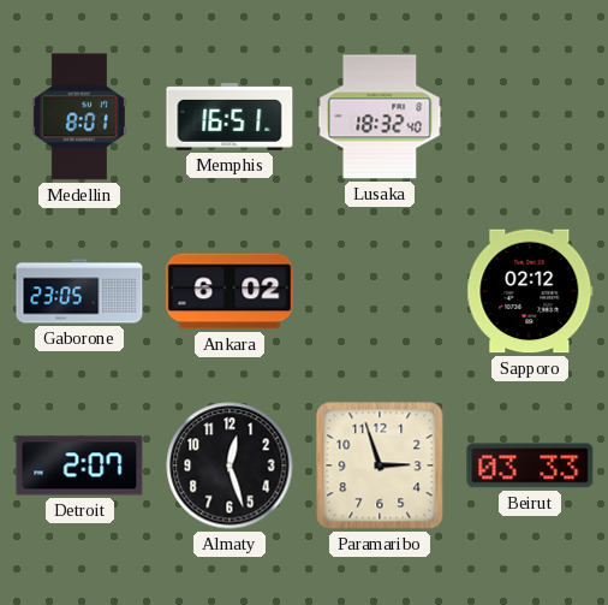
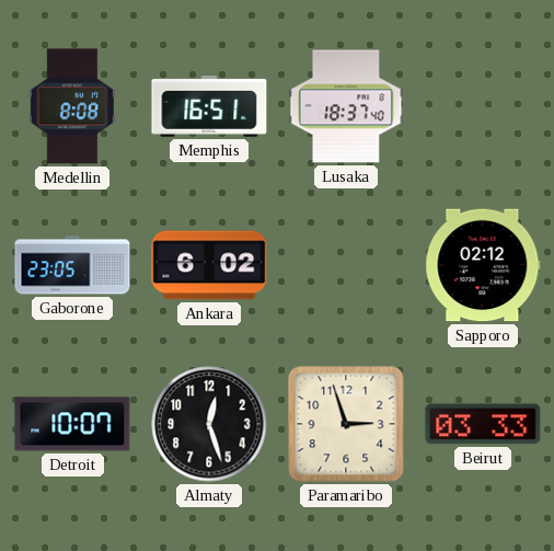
Medellin: 8:01 -> 8:08 (72, 106)
Lusaka: 18:32 -> 18:37 (346, 106)
Detroit: 2:07 -> 10:07 (72, 424)
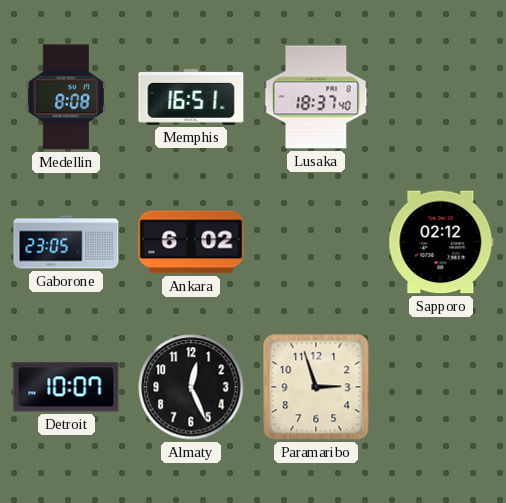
Almaty: 12:27 -> 12:26 (191, 387)
Beirut: 03:33 -> none (483, 424)
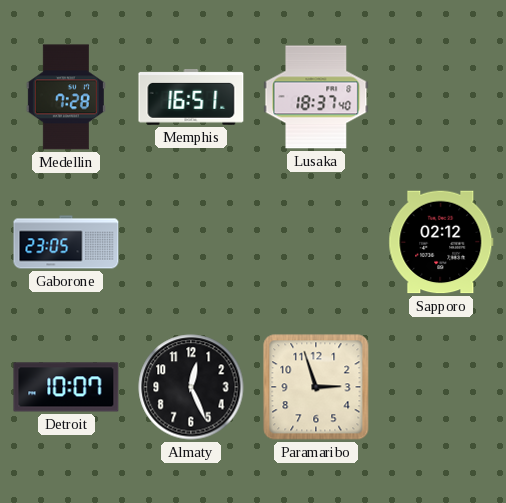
Medellin: 8:08 -> 7:28 (66, 97)
Ankara: 6:02 -> none (191, 242)
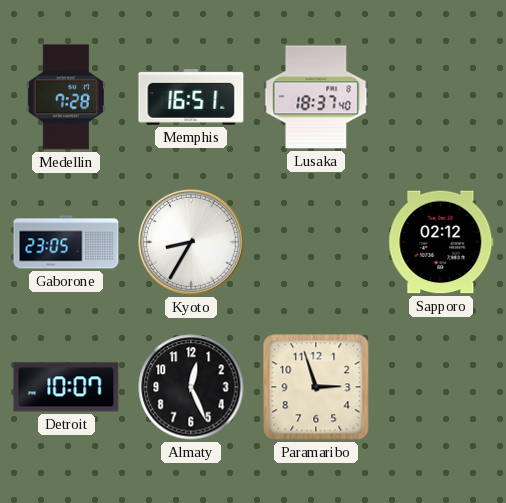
Kyoto: none -> 8:35 (191, 242)
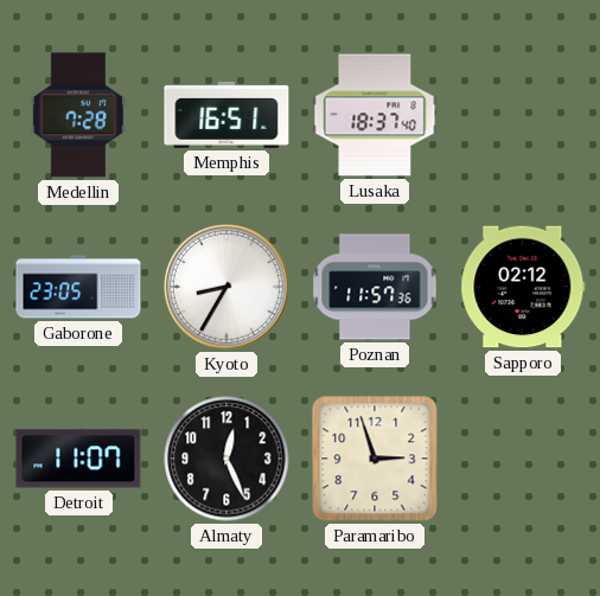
Poznan: none -> 11:57 (375, 287)
Detroit: 10:07 -> 11:07 (78, 459)
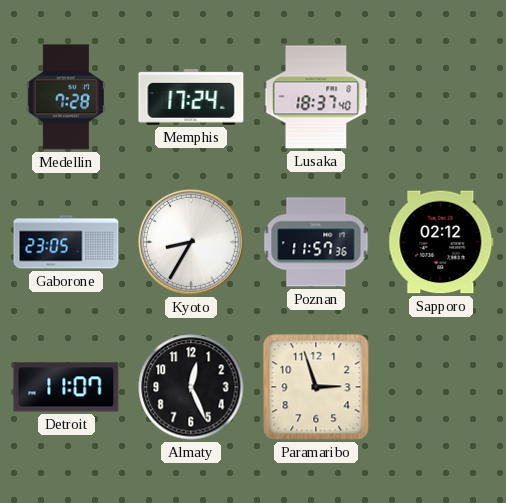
Memphis: 16:51 -> 17:24 (191, 98)
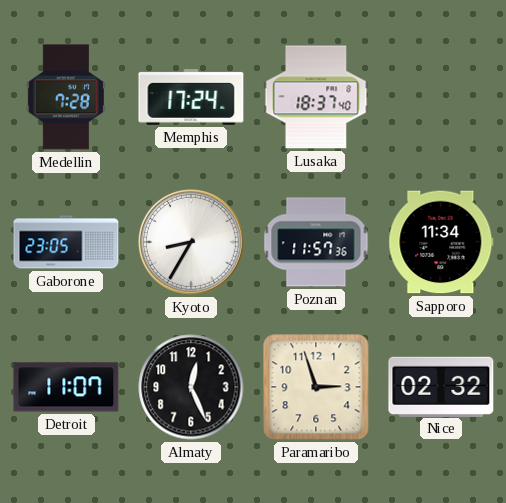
Sapporo: 02:12 -> 11:34 (441, 242)
Nice: none -> 02:32 (441, 386)
